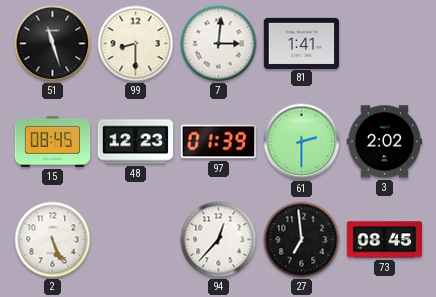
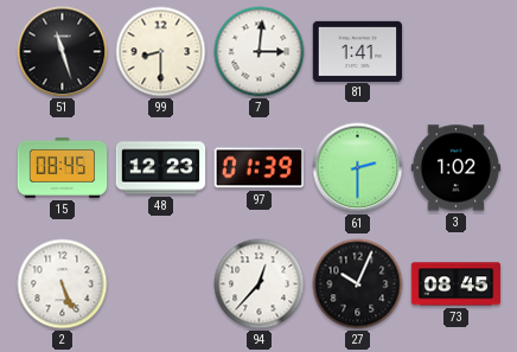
3: 2:02 -> 1:02 (457, 168)
27: 6:59 -> 10:04 (358, 284)
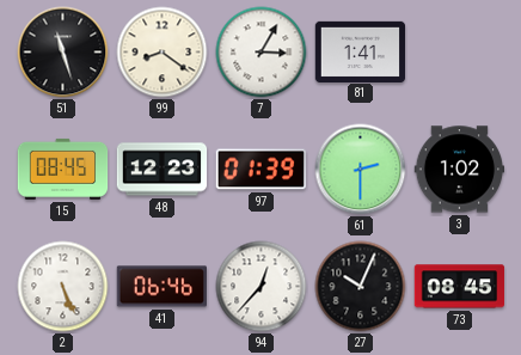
99: 8:30 -> 8:21 (163, 53)
7: 3:01 -> 3:05 (262, 53)
41: none -> 06:46 (163, 287)
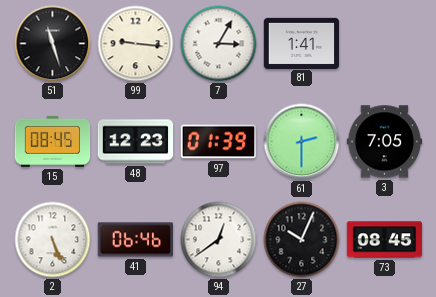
99: 8:21 -> 9:16 (136, 44)
3: 1:02 -> 7:05 (385, 142)
94: 12:37 -> 12:39 (219, 240)
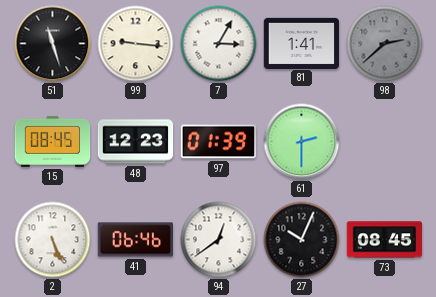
98: none -> 2:38 (385, 44)
3: 7:05 -> none (385, 142)
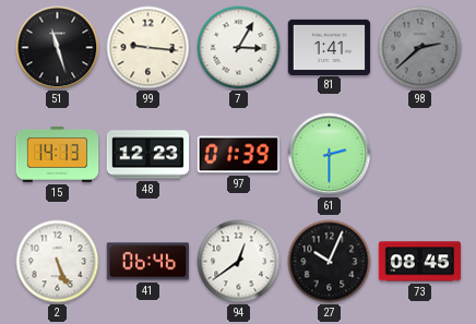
15: 08:45 -> 14:13 (58, 154)
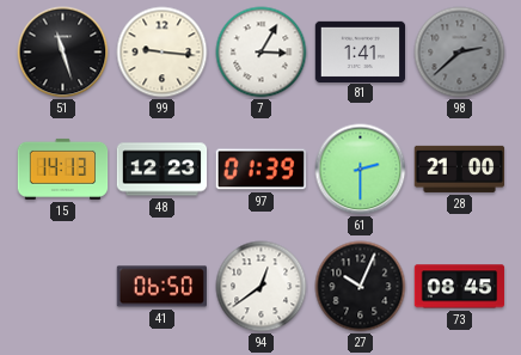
28: none -> 21:00 (460, 169)
2: 5:26 -> none (58, 262)
41: 06:46 -> 06:50 (163, 287)
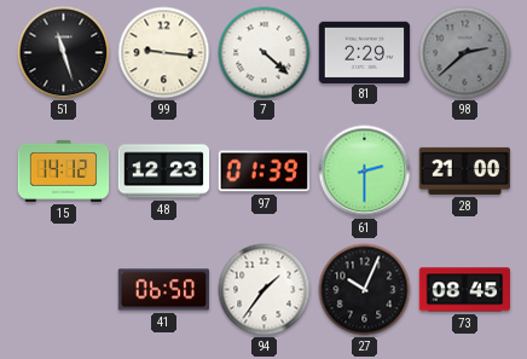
7: 3:05 -> 4:22 (265, 53)
81: 1:41 -> 2:29 (365, 52)
15: 14:13 -> 14:12 (64, 170)
94: 12:39 -> 1:36 (265, 290)
